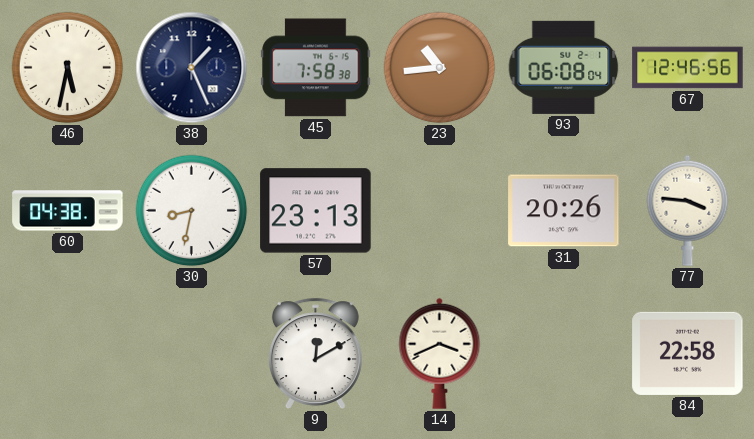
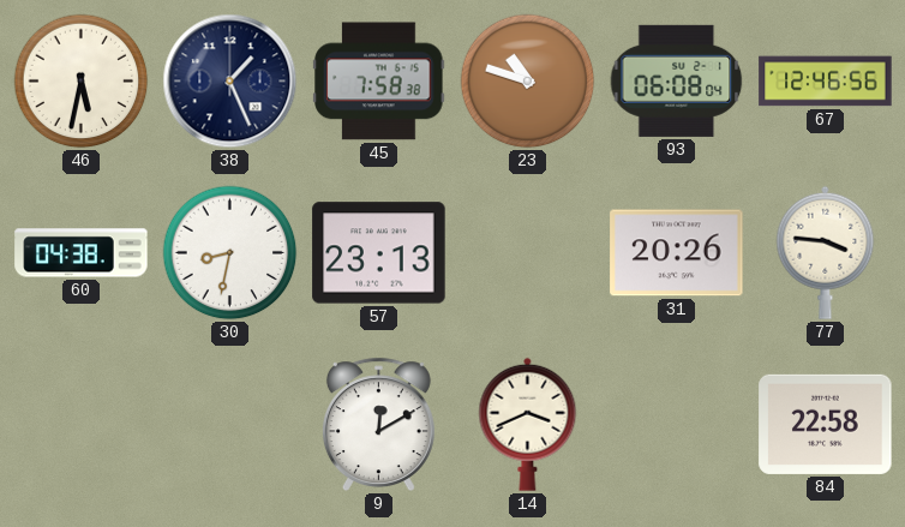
23: 10:44 -> 10:48 (528, 82)
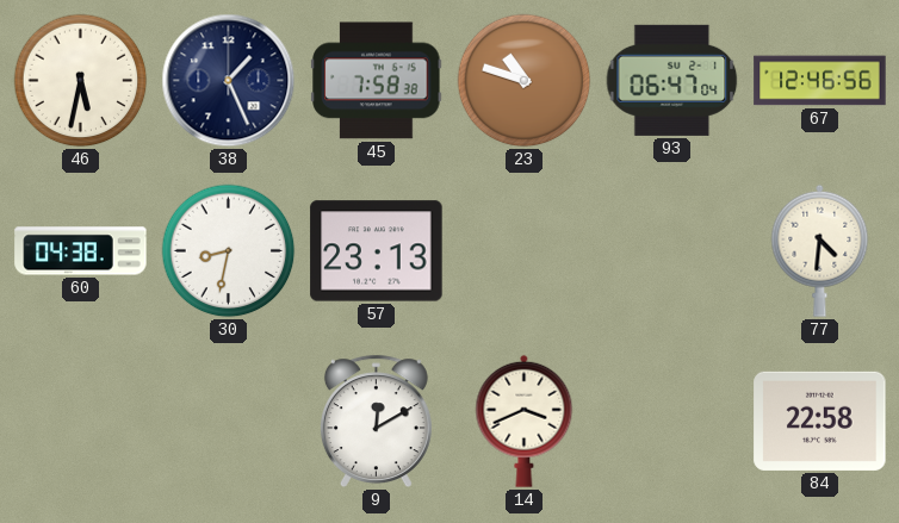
93: 06:08 -> 06:47 (672, 80)
31: 20:26 -> none (677, 253)
77: 3:46 -> 4:31 (820, 250)
